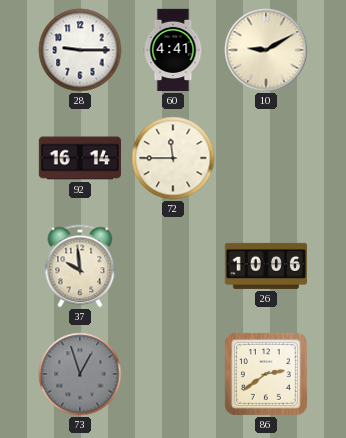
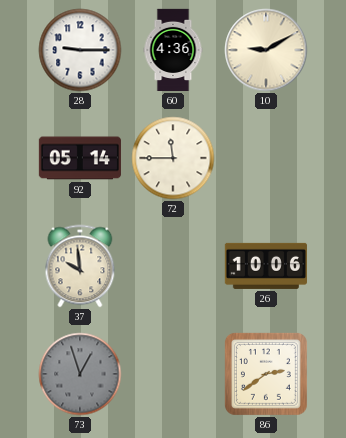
60: 4:41 -> 4:36 (173, 50)
92: 16:14 -> 05:14 (79, 158)
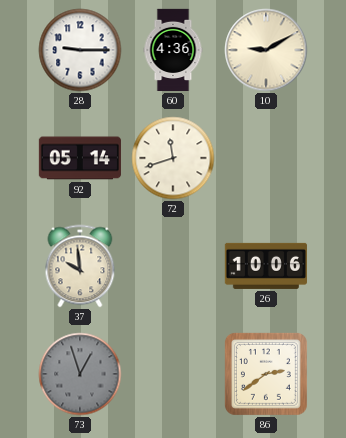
72: 11:45 -> 11:42 (173, 158)
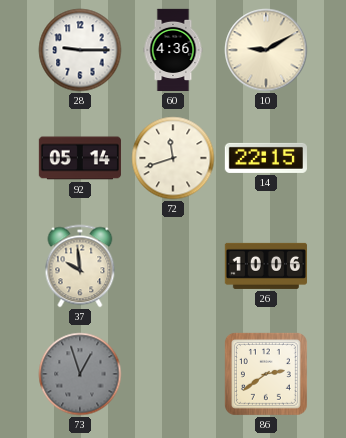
14: none -> 22:15 (265, 158)
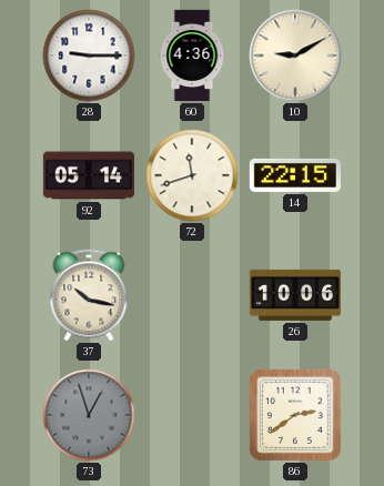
37: 9:59 -> 10:17 (89, 295)
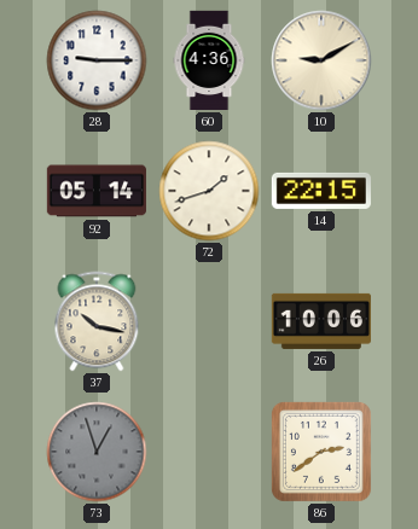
72: 11:42 -> 1:42 (209, 191)
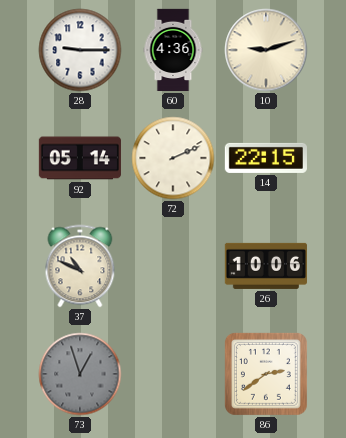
10: 9:10 -> 9:12 (266, 50)
72: 1:42 -> 2:11 (173, 158)
37: 10:17 -> 10:49 (80, 266)
